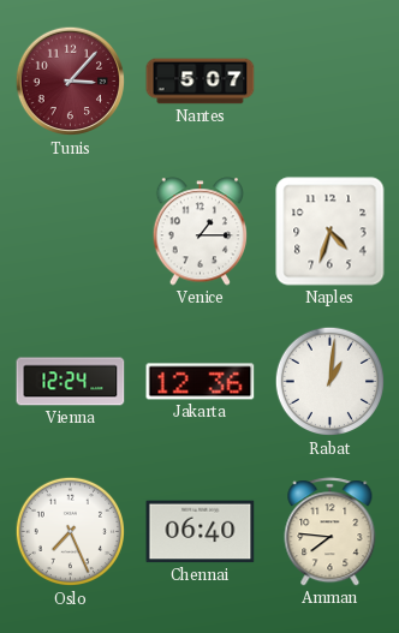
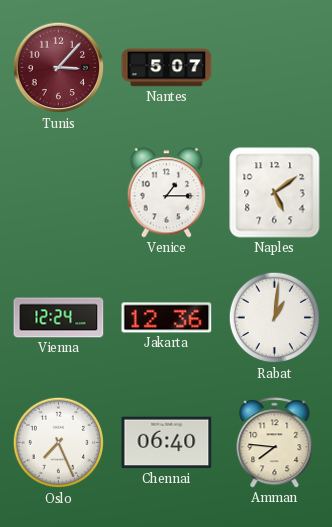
Naples: 4:33 -> 5:09 (275, 193)
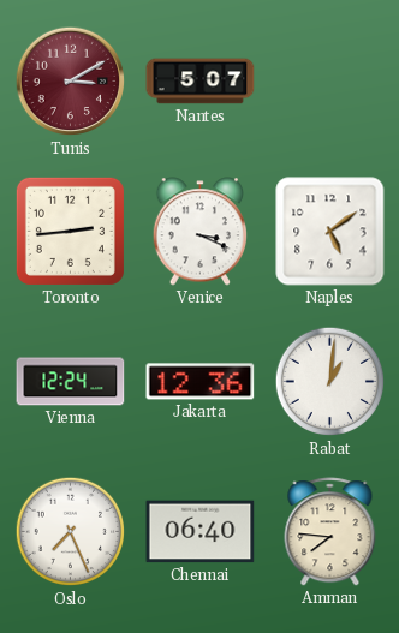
Tunis: 3:07 -> 3:10 (71, 82)
Toronto: none -> 2:44 (70, 231)
Venice: 1:15 -> 3:19 (201, 232)
